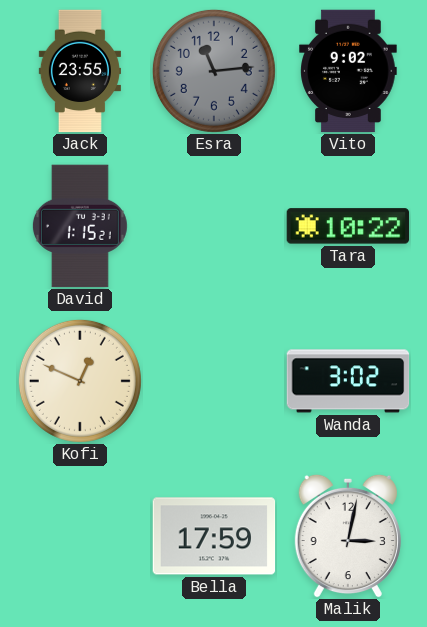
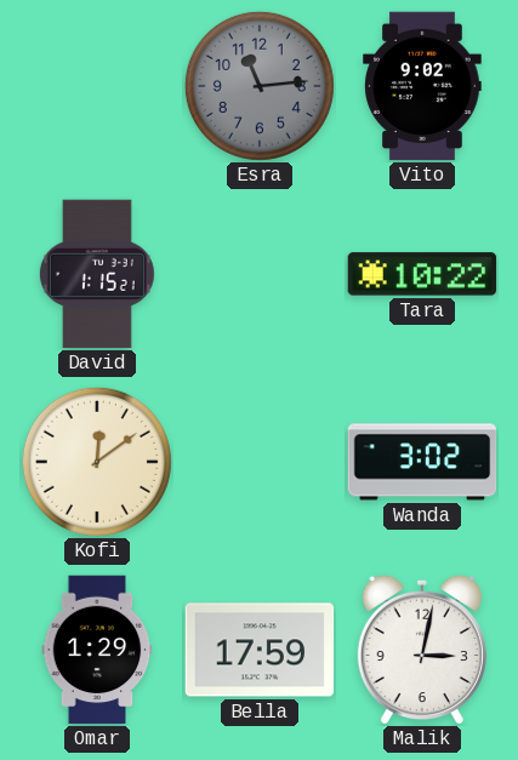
Jack: 23:55 -> none (80, 71)
Kofi: 12:49 -> 12:09 (97, 462)
Omar: none -> 1:29 (97, 650)
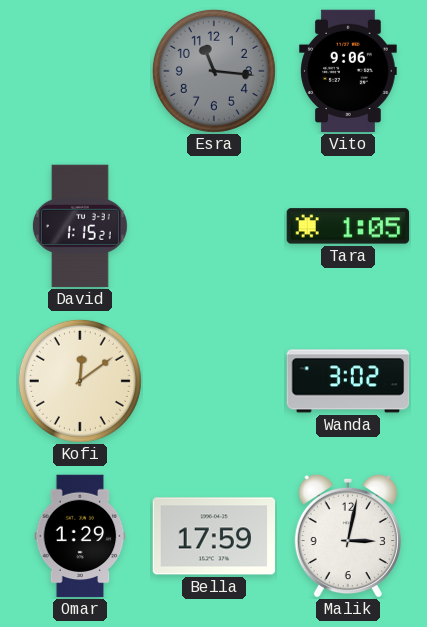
Esra: 11:14 -> 11:16 (214, 71)
Vito: 9:02 -> 9:06 (348, 71)
Tara: 10:22 -> 1:05 (348, 226)
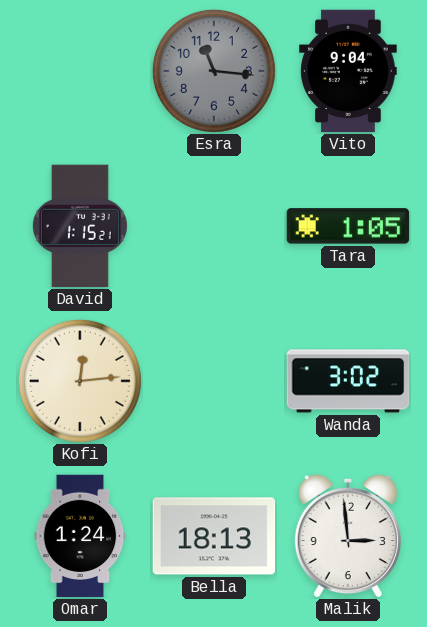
Vito: 9:06 -> 9:04 (348, 71)
Kofi: 12:09 -> 12:14 (80, 381)
Omar: 1:29 -> 1:24 (80, 536)
Bella: 17:59 -> 18:13 (214, 536)
Malik: 3:02 -> 2:59 (348, 536)
